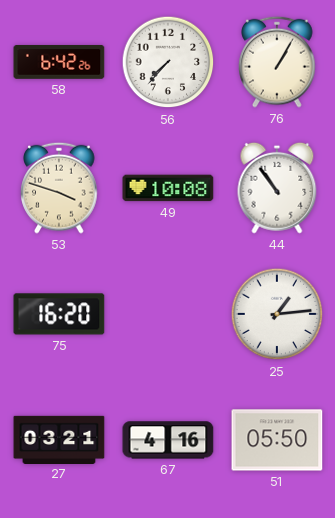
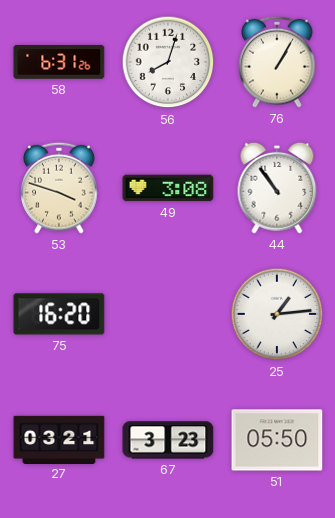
58: 6:42 -> 6:31 (59, 62)
56: 7:37 -> 8:03 (168, 62)
49: 10:08 -> 3:08 (168, 188)
67: 4:16 -> 3:23 (168, 440)
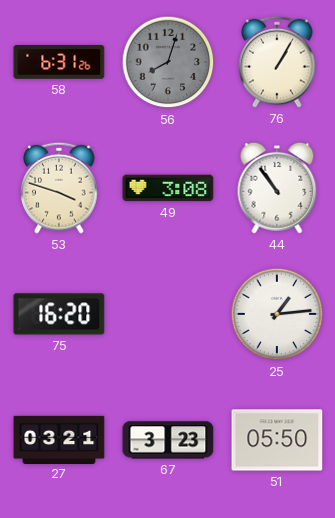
56 dial: white -> grey (168, 62)
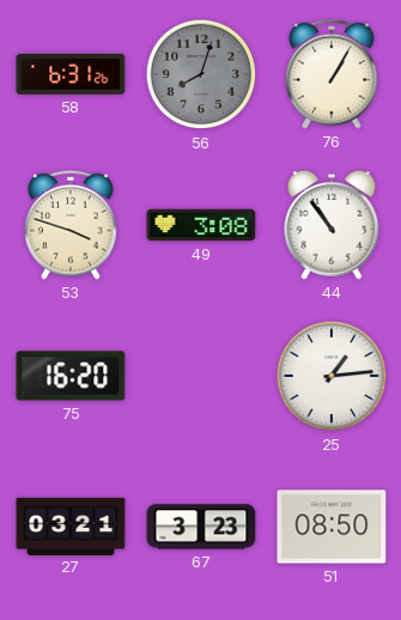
51: 05:50 -> 08:50 (332, 527)
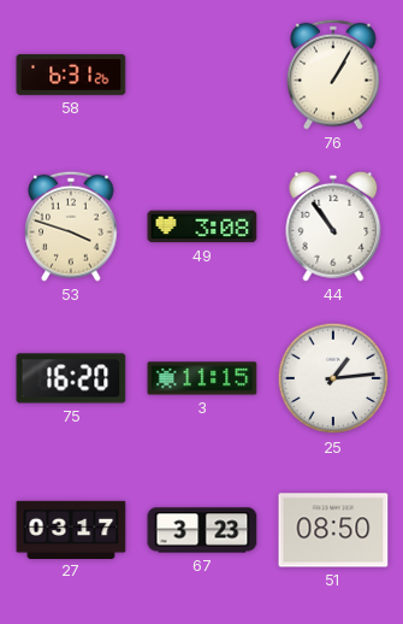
56: 8:03 -> none (201, 74)
3: none -> 11:15 (202, 378)
27: 03:21 -> 03:17 (71, 529)
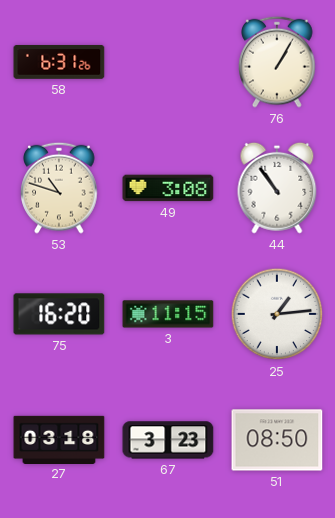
53: 3:48 -> 10:48 (59, 188)
27: 03:17 -> 03:18 (59, 439)
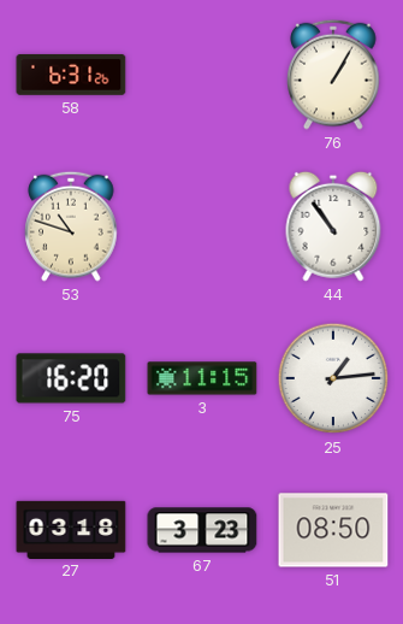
49: 3:08 -> none (168, 188)
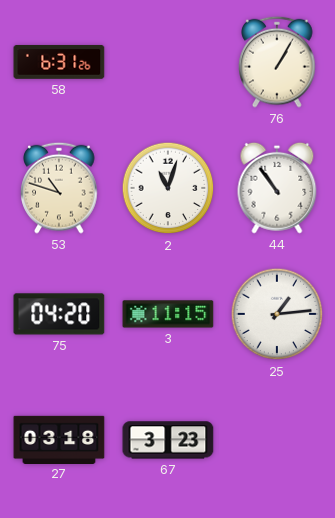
2: none -> 11:03 (168, 188)
75: 16:20 -> 04:20 (59, 314)
51: 08:50 -> none (333, 530)
